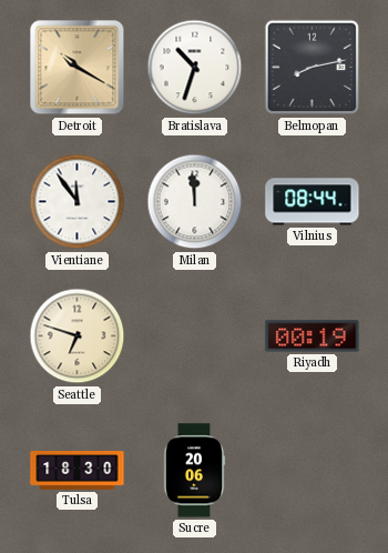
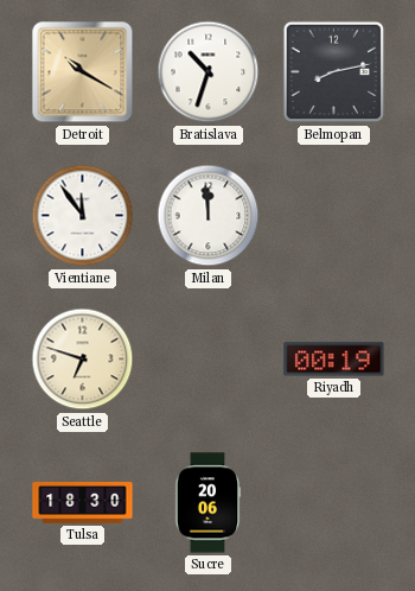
Vilnius: 08:44 -> none (313, 202)
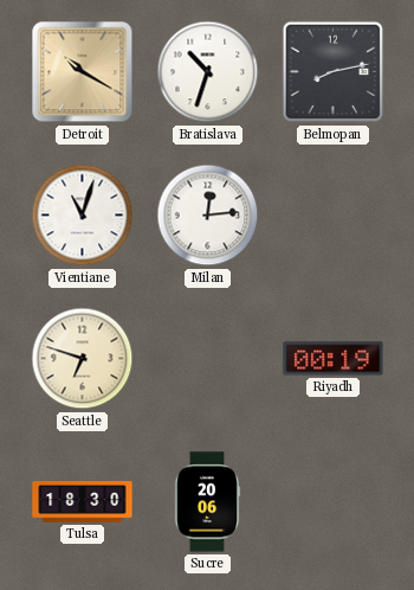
Vientiane: 11:54 -> 11:03 (83, 216)
Milan: 11:59 -> 12:14 (208, 216)
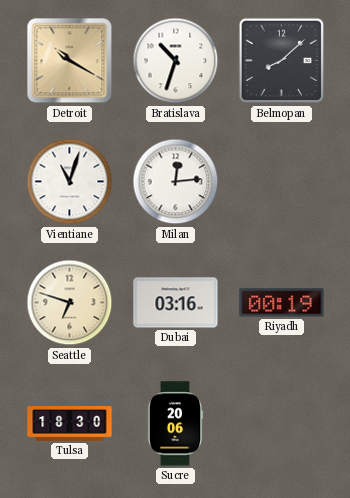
Belmopan: 8:13 -> 8:08 (282, 61)
Dubai: none -> 03:16 (176, 303)
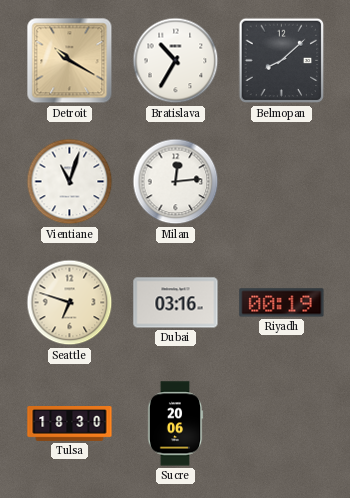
Bratislava: 10:33 -> 10:35 (176, 61)
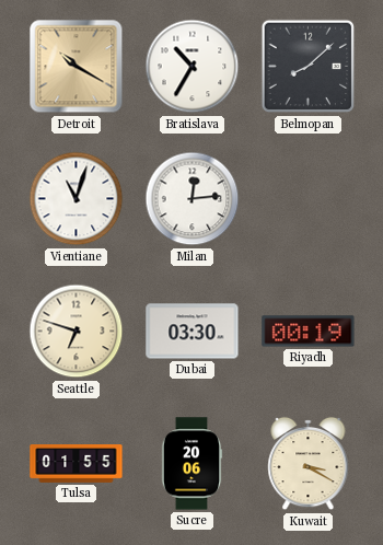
Dubai: 03:16 -> 03:30 (193, 332)
Tulsa: 18:30 -> 01:55 (77, 464)
Kuwait: none -> 3:20 (309, 464)
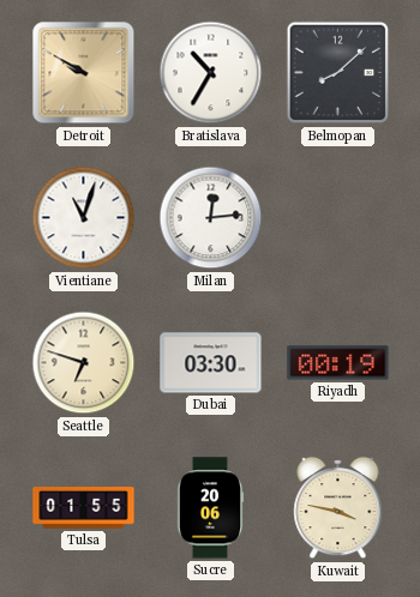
Detroit: 10:20 -> 9:50 (84, 73)
Kuwait: 3:20 -> 3:47 (338, 508)
